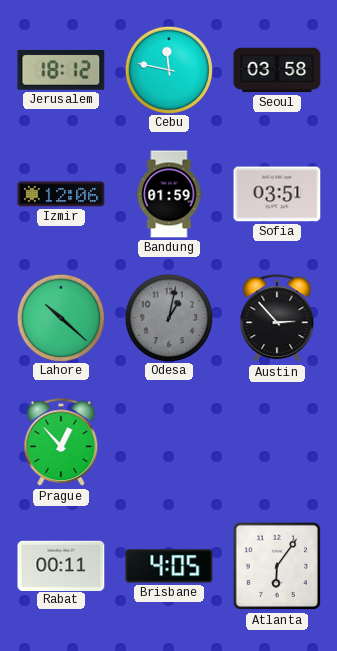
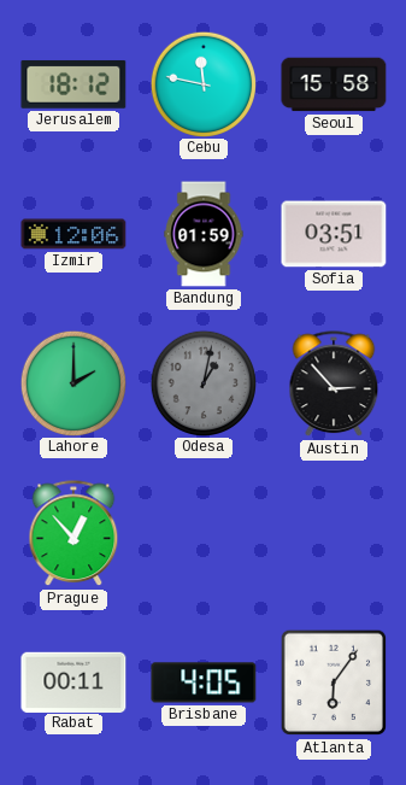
Seoul: 03:58 -> 15:58 (334, 84)
Lahore: 10:22 -> 2:00 (72, 382)
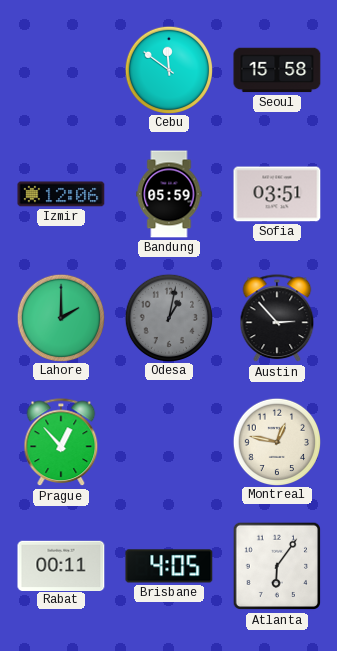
Jerusalem: 18:12 -> none (73, 84)
Cebu: 11:47 -> 11:51 (168, 69)
Bandung: 01:59 -> 05:59 (169, 194)
Montreal: none -> 12:47 (276, 441)
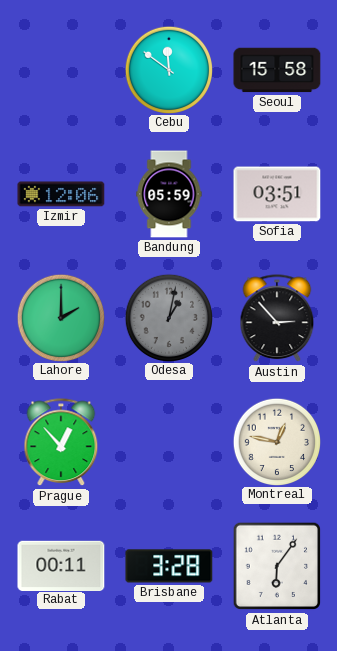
Brisbane: 4:05 -> 3:28 (169, 566)
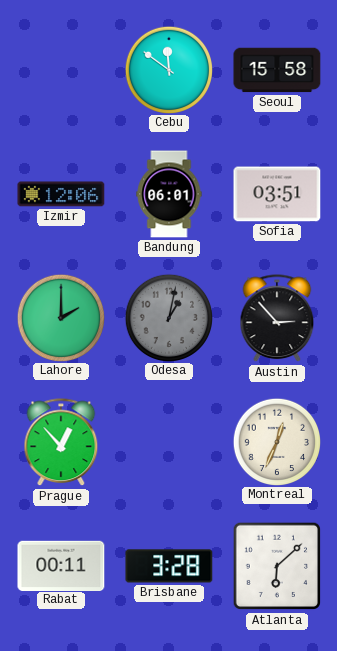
Bandung: 05:59 -> 06:01 (169, 194)
Montreal: 12:47 -> 12:34 (276, 441)
Atlanta: 6:06 -> 6:08 (277, 566)
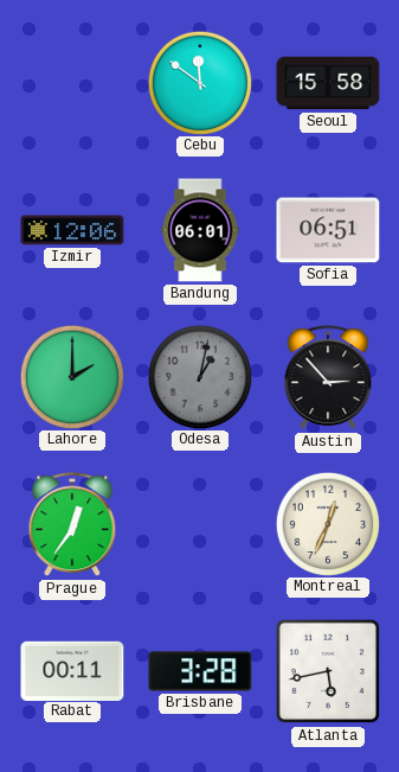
Sofia: 03:51 -> 06:51 (328, 230)
Prague: 12:53 -> 12:36 (72, 525)
Atlanta: 6:08 -> 5:43 (328, 671)
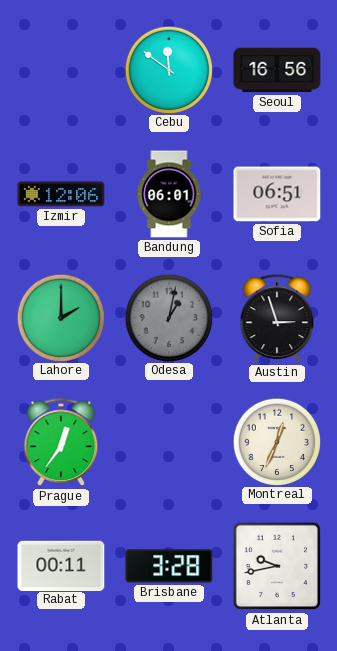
Seoul: 15:58 -> 16:56 (277, 70)
Austin: 2:53 -> 2:57 (277, 319)
Atlanta: 5:43 -> 9:43 (277, 566)
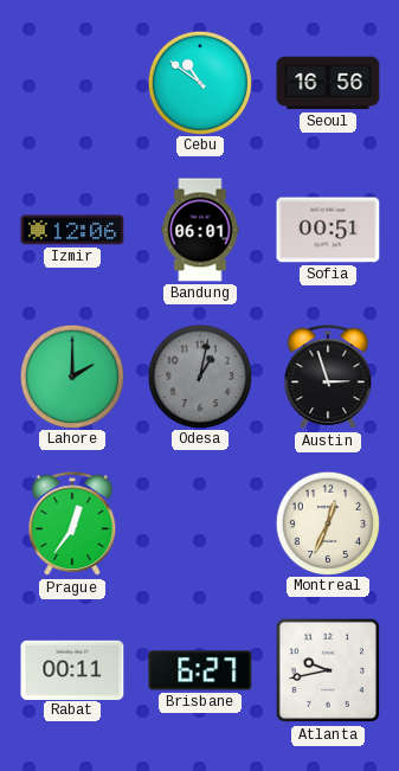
Cebu: 11:51 -> 10:51 (199, 82)
Sofia: 06:51 -> 00:51 (328, 230)
Brisbane: 3:28 -> 6:27 (200, 670)
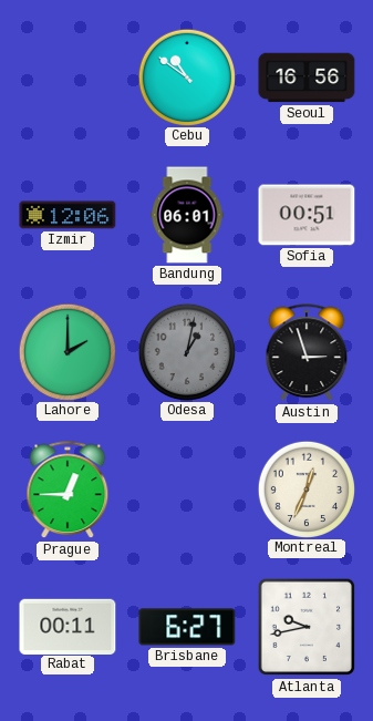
Prague: 12:36 -> 12:45 (68, 491)
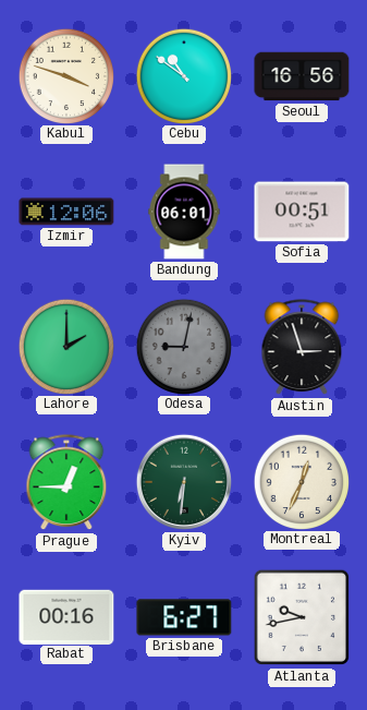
Kabul: none -> 3:48 (65, 75)
Odesa: 1:02 -> 9:02 (183, 346)
Kyiv: none -> 6:31 (184, 482)
Rabat: 00:11 -> 00:16 (66, 616)
